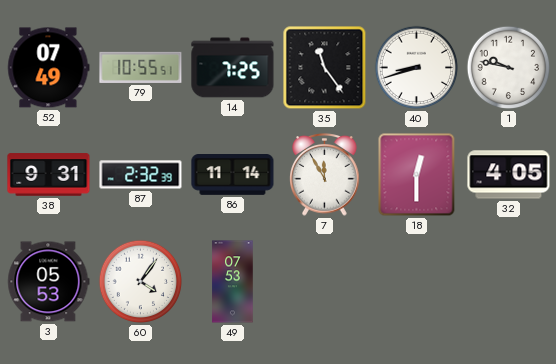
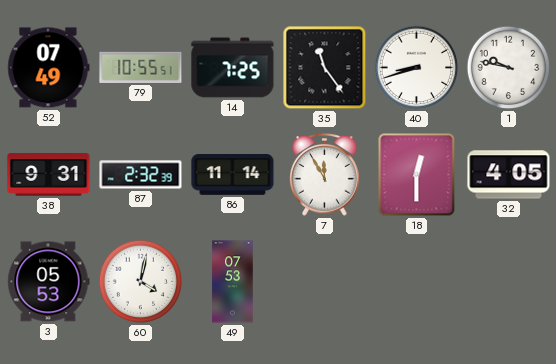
60: 4:06 -> 4:02 (141, 282)
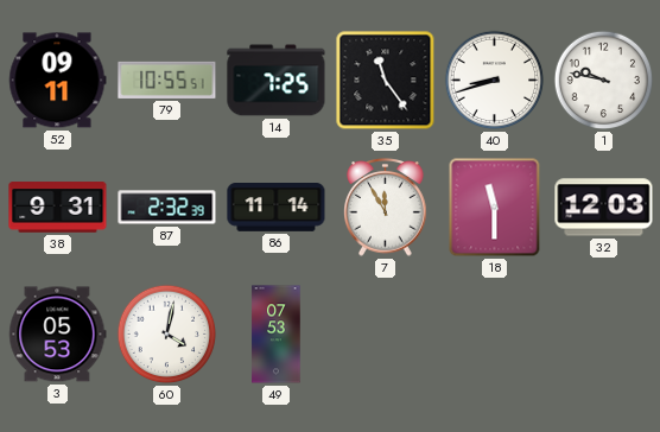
52: 07:49 -> 09:11 (58, 81)
18: 12:30 -> 11:30 (495, 208)
32: 4:05 -> 12:03 (604, 208)
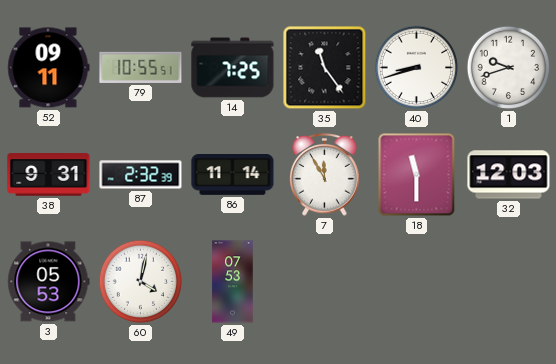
1: 9:47 -> 9:42 (509, 68)
